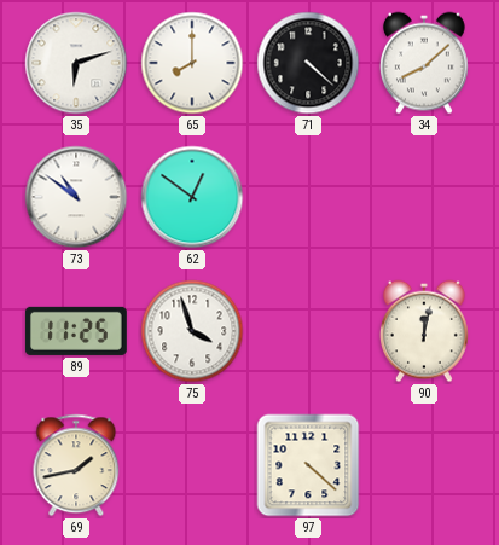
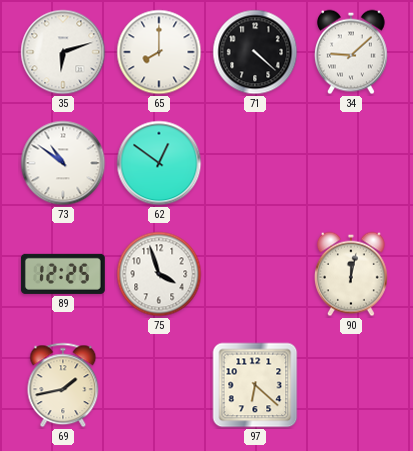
34: 8:08 -> 9:08 (351, 52)
89: 11:25 -> 12:25 (63, 274)
97: 4:22 -> 6:22 (255, 385)
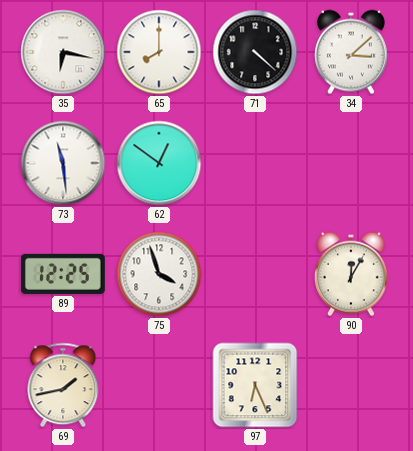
35: 6:12 -> 6:17 (63, 52)
34: 9:08 -> 3:08 (351, 52)
73: 10:51 -> 11:29 (63, 163)
90: 12:02 -> 12:05 (351, 274)
97: 6:22 -> 6:26 (255, 385)
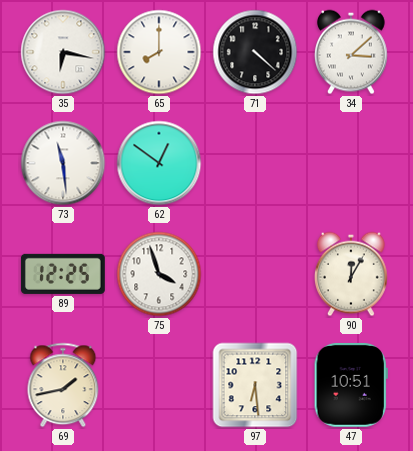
97: 6:26 -> 6:29 (255, 385)
47: none -> 10:51 (351, 385)
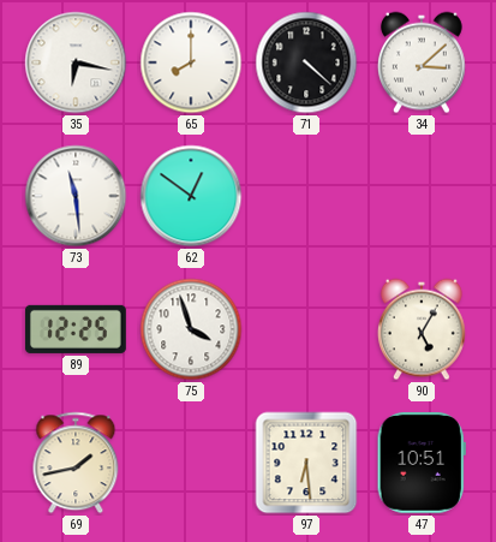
90: 12:05 -> 5:05 (422, 329)
